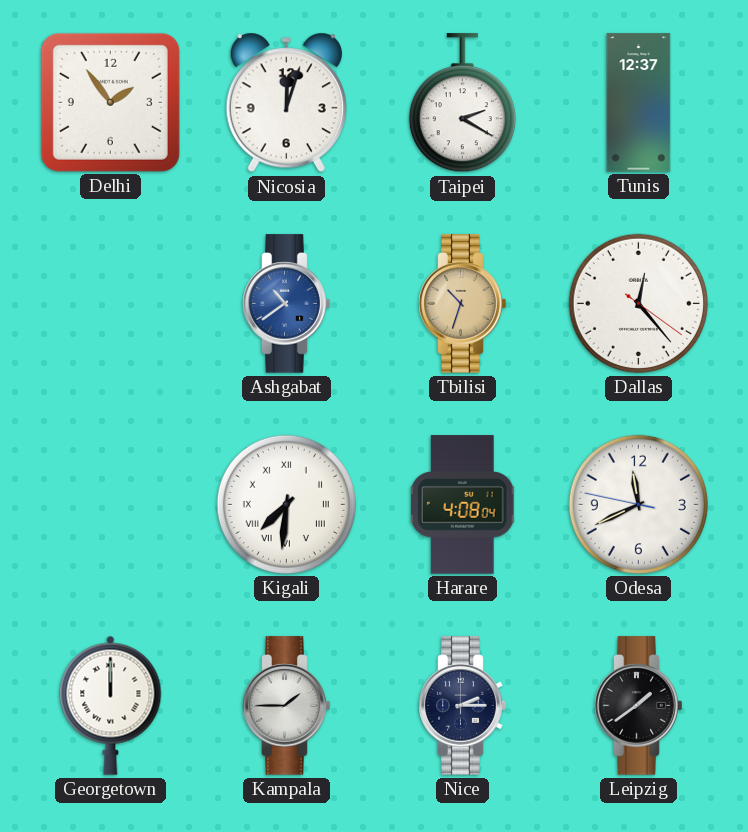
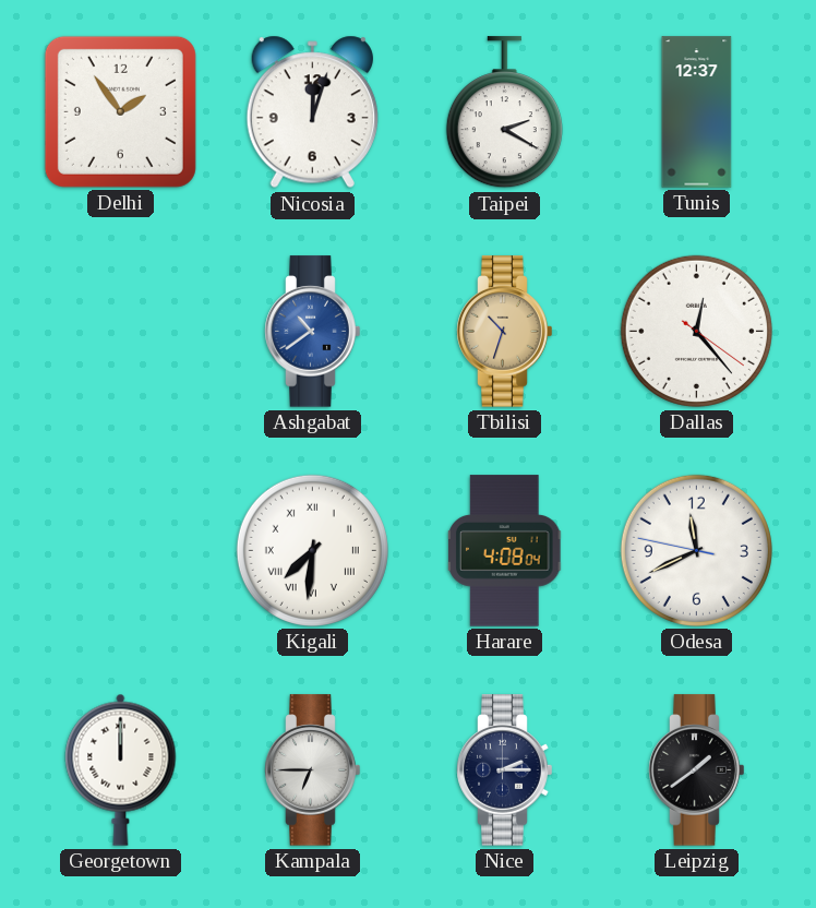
Kampala: 1:45 -> 6:45 (313, 770)
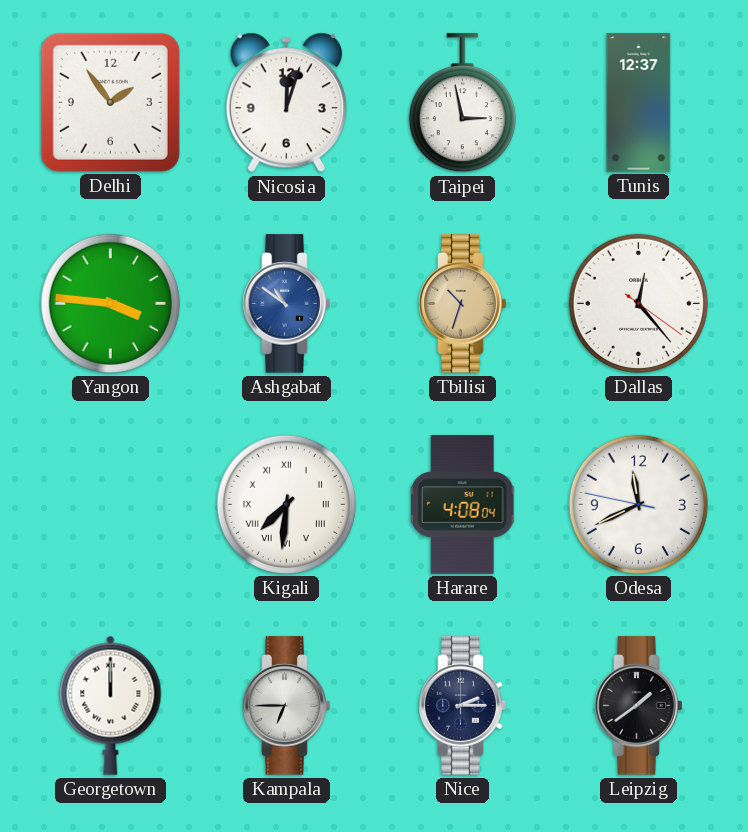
Taipei: 2:20 -> 2:58 (462, 103)
Yangon: none -> 3:46 (110, 303)
Ashgabat: 10:39 -> 10:51 (287, 304)
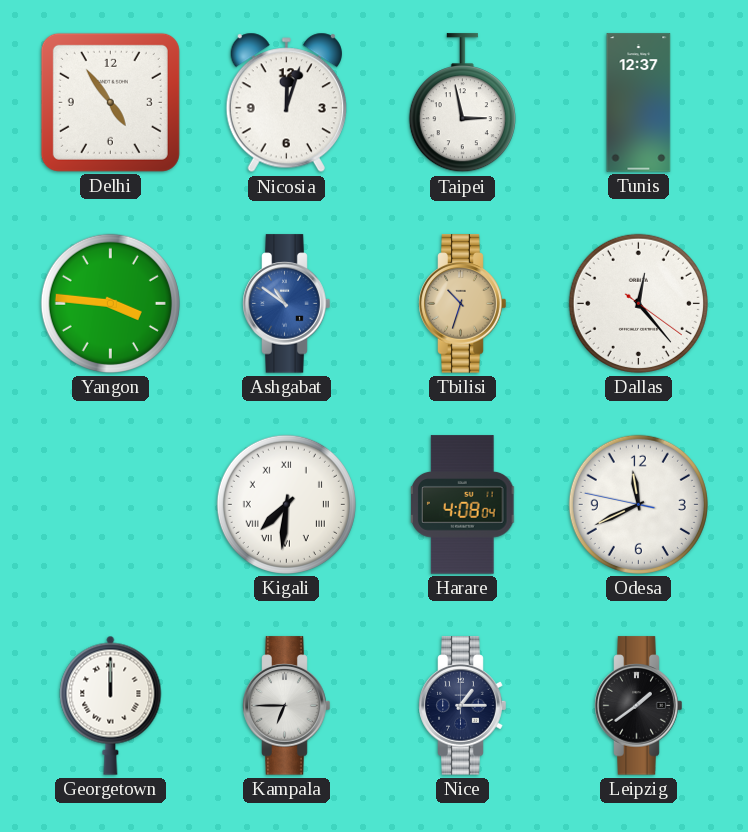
Delhi: 1:54 -> 4:54 (110, 102)
Nice: 2:15 -> 1:15 (463, 706)
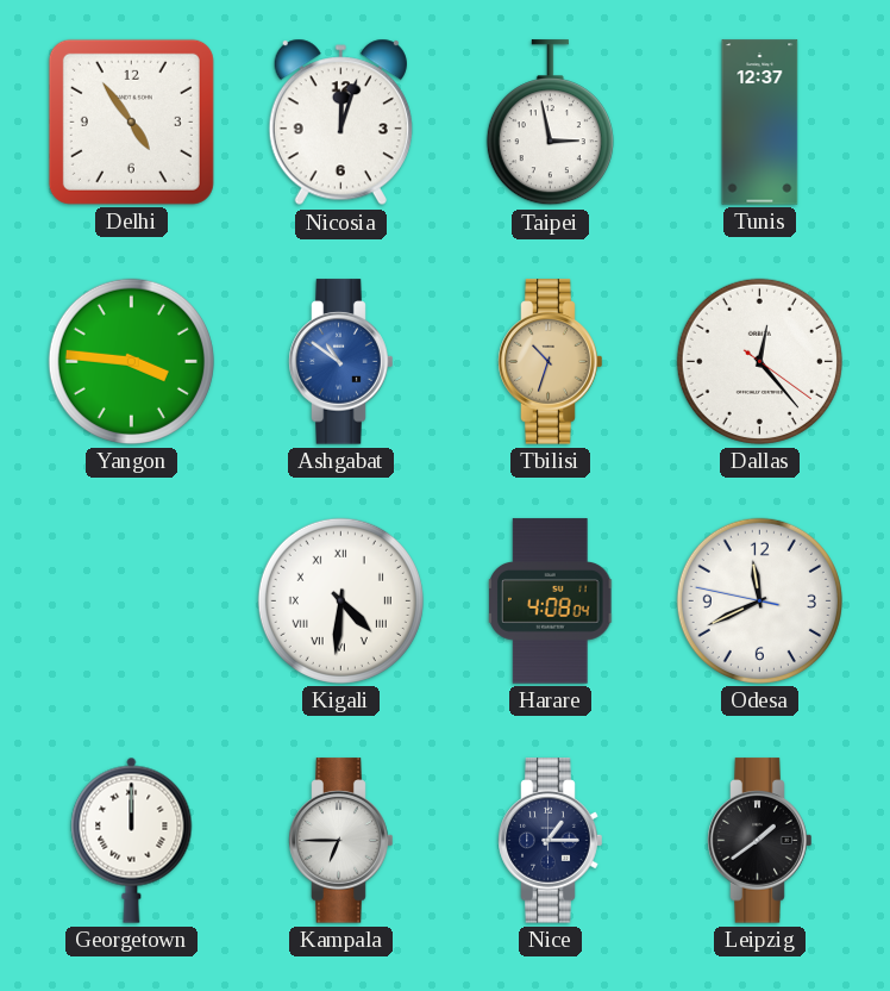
Kigali: 7:31 -> 4:31 (340, 600)
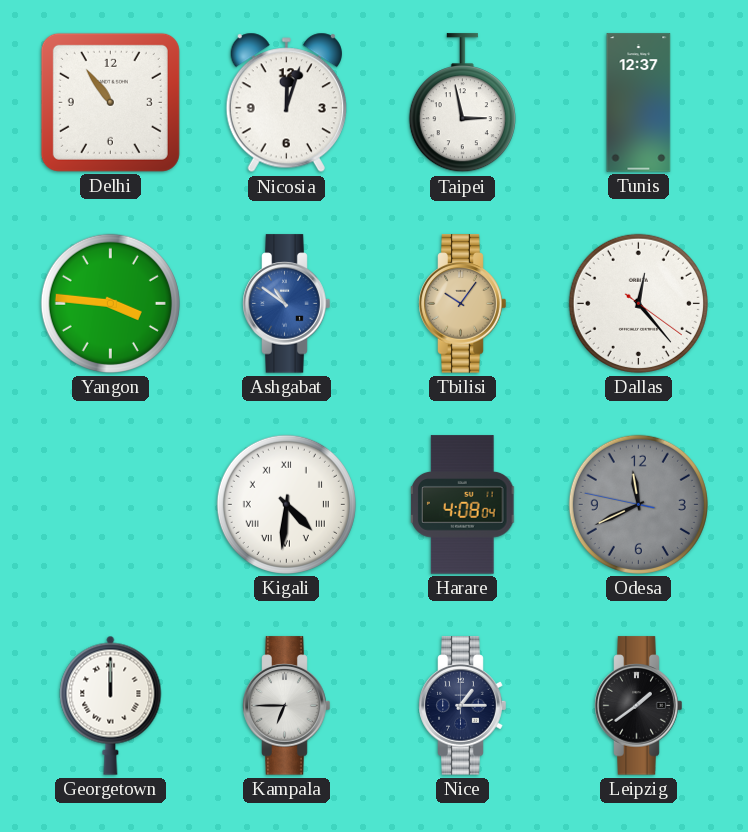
Delhi: 4:54 -> 10:54 (110, 102)
Tbilisi: 10:33 -> 10:06 (463, 304)
Odesa dial: white -> grey (638, 504)
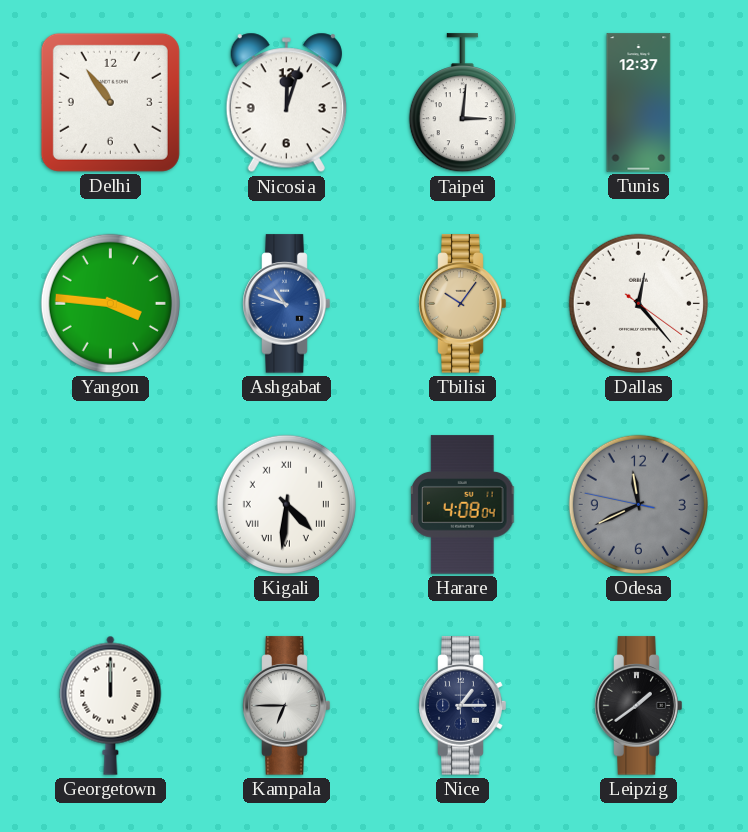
Taipei: 2:58 -> 3:01 (462, 103)
Ashgabat: 10:51 -> 10:48 (287, 304)
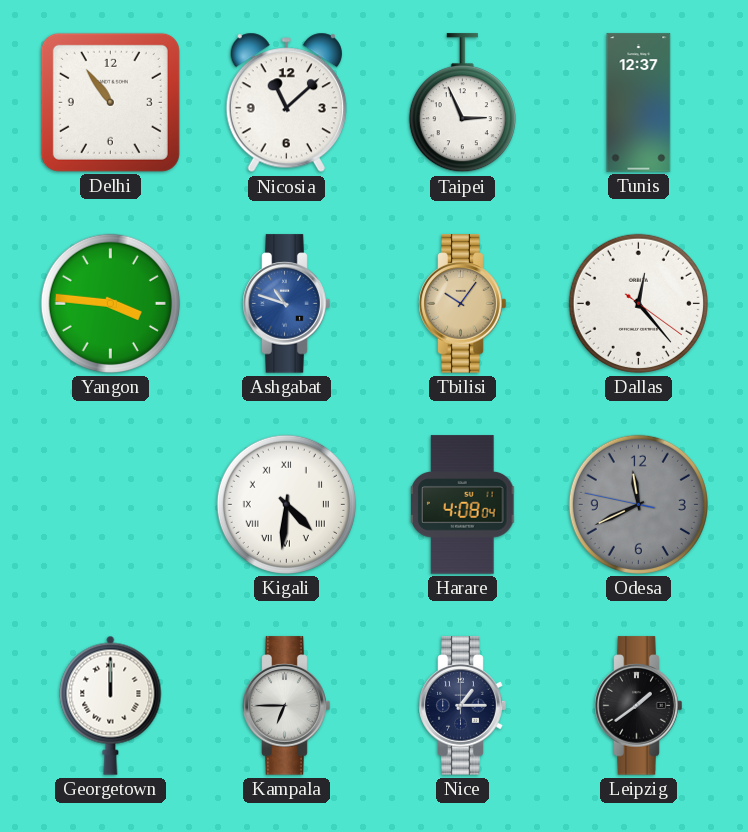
Nicosia: 12:03 -> 11:08 (286, 103)
Taipei: 3:01 -> 2:56 (462, 103)
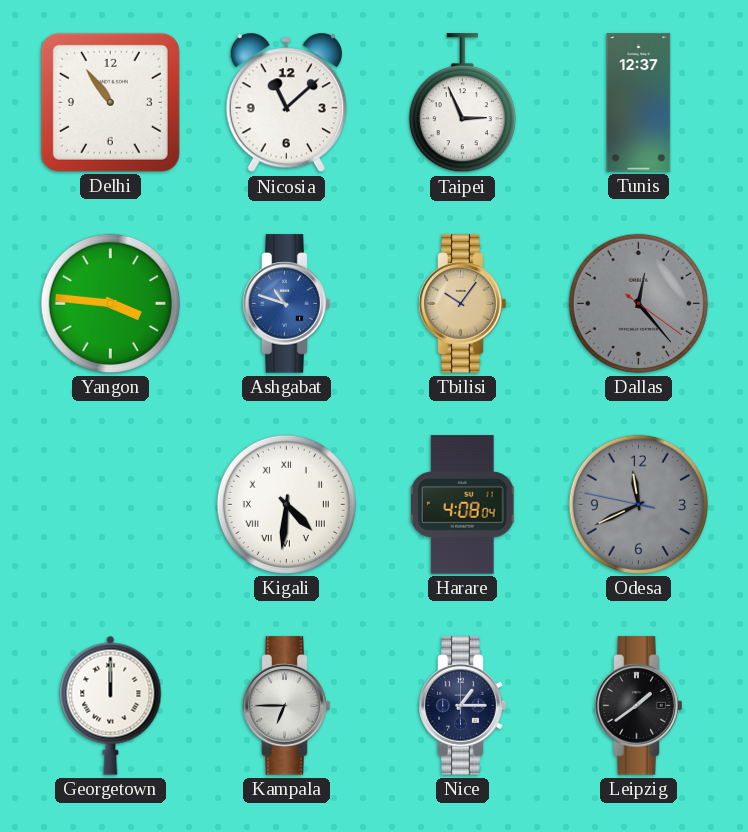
Dallas dial: white -> grey (638, 303)
